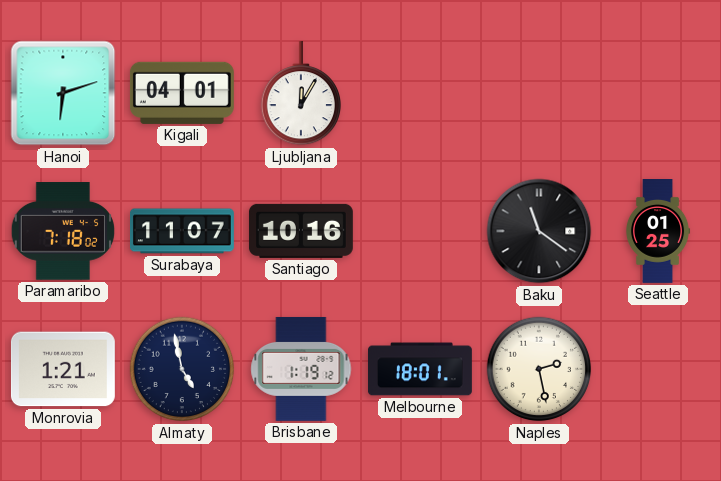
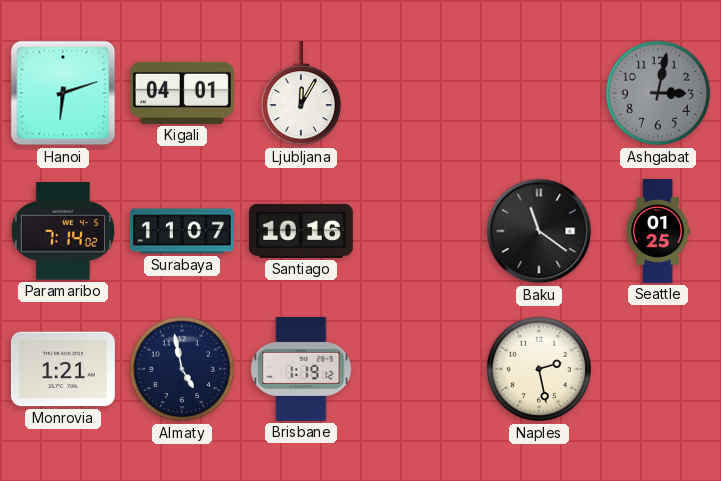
Ashgabat: none -> 3:02 (658, 93)
Paramaribo: 7:18 -> 7:14 (62, 231)
Melbourne: 18:01 -> none (421, 369)
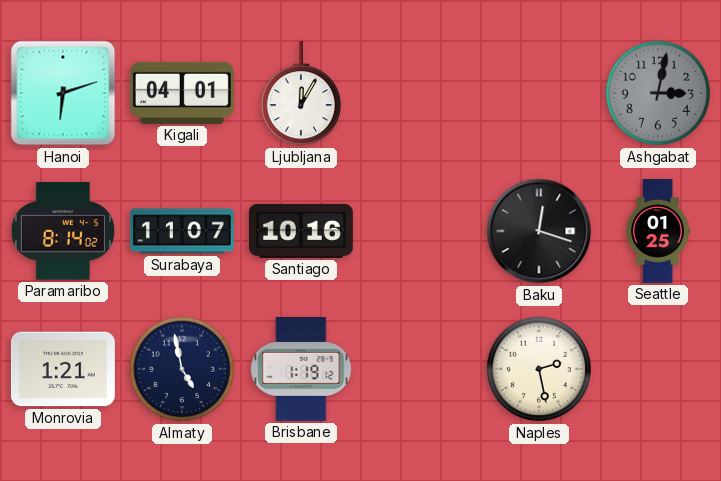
Paramaribo: 7:14 -> 8:14 (62, 231)
Baku: 11:21 -> 12:18 (539, 231)
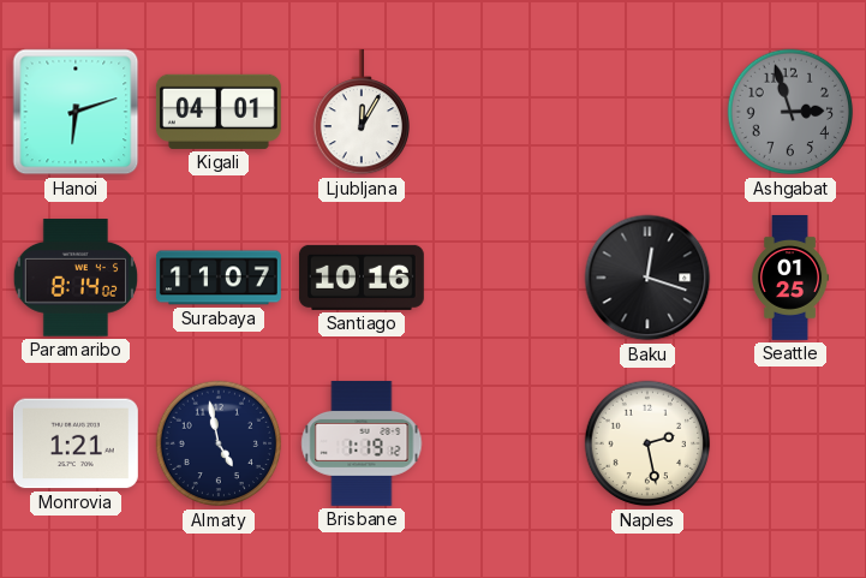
Ashgabat: 3:02 -> 2:57 (790, 112)
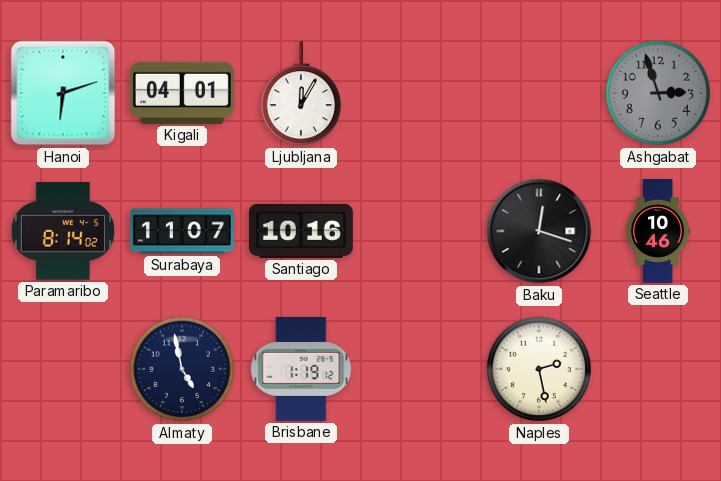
Seattle: 01:25 -> 10:46 (658, 232)
Monrovia: 1:21 -> none (76, 443)
